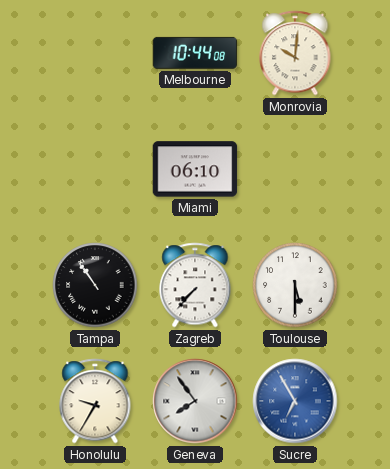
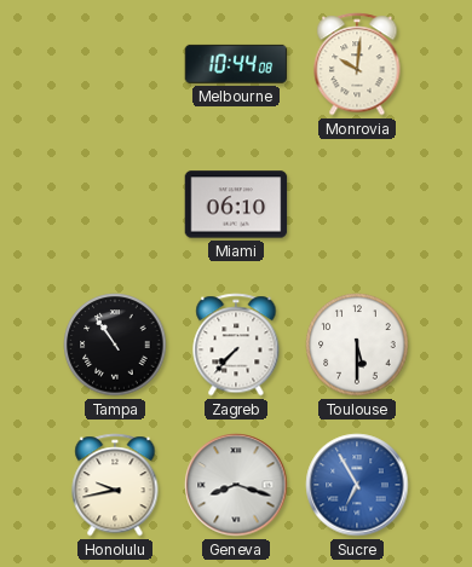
Honolulu: 9:35 -> 9:43 (115, 485)
Geneva: 7:54 -> 8:18 (236, 485)
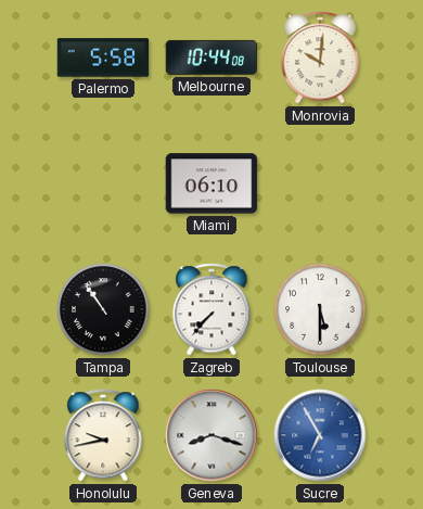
Palermo: none -> 5:58 (103, 58)
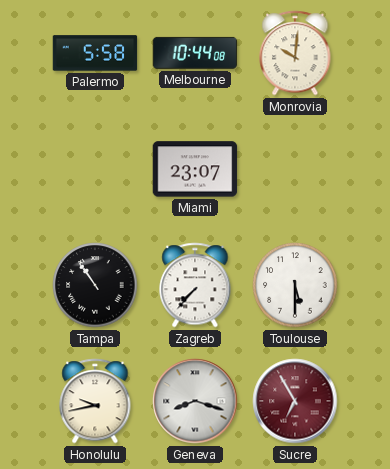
Miami: 06:10 -> 23:07 (195, 169)
Sucre dial: blue -> burgundy (295, 401)
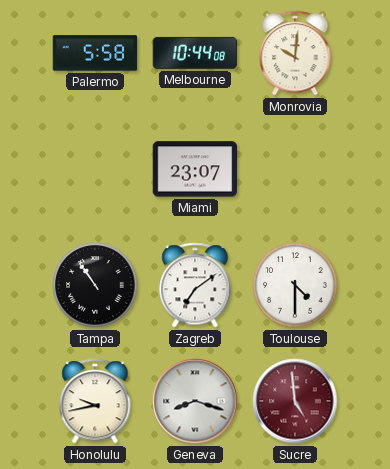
Zagreb: 7:37 -> 7:09 (195, 285)
Toulouse: 5:30 -> 4:30 (295, 285)
Sucre: 6:55 -> 4:59 (295, 401)
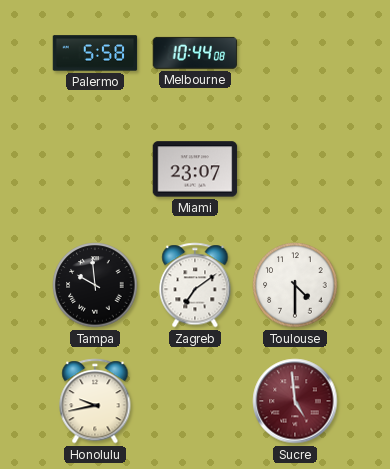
Monrovia: 10:01 -> none (295, 53)
Tampa: 10:54 -> 9:59 (95, 285)
Geneva: 8:18 -> none (195, 401)
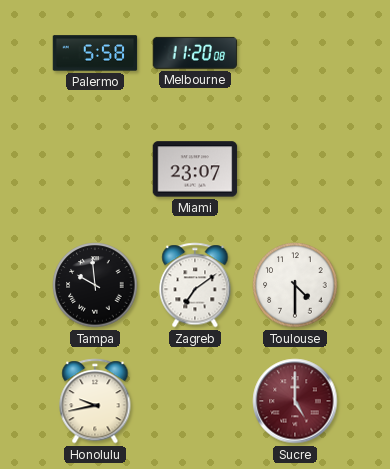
Melbourne: 10:44 -> 11:20 (195, 53)
Sucre: 4:59 -> 5:00 (295, 401)
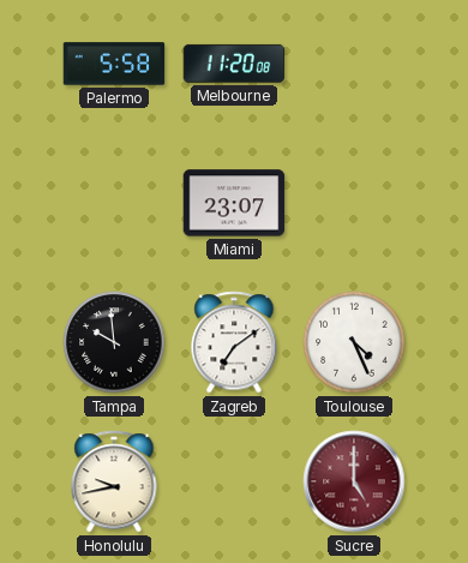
Toulouse: 4:30 -> 4:26 (354, 342)
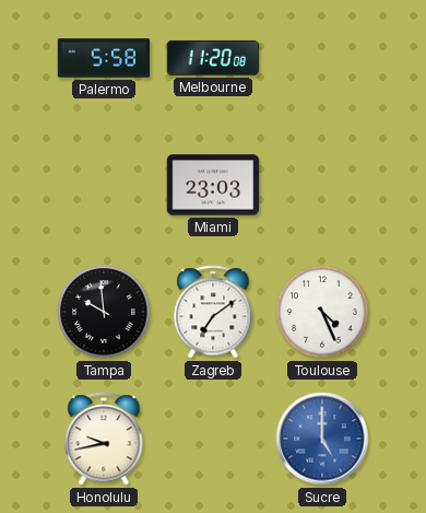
Miami: 23:07 -> 23:03 (213, 185)
Sucre dial: burgundy -> blue (322, 439)
